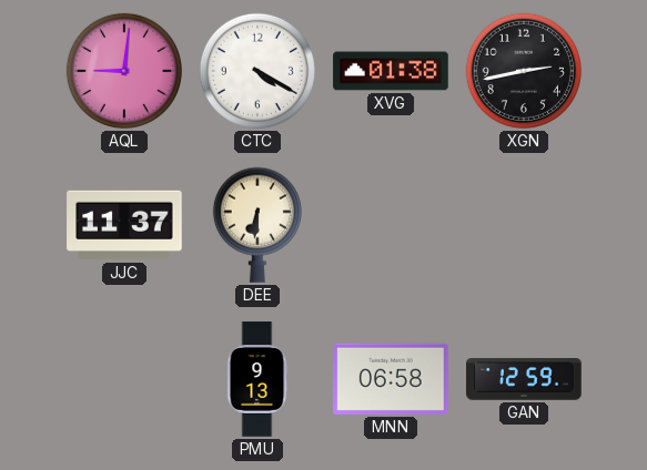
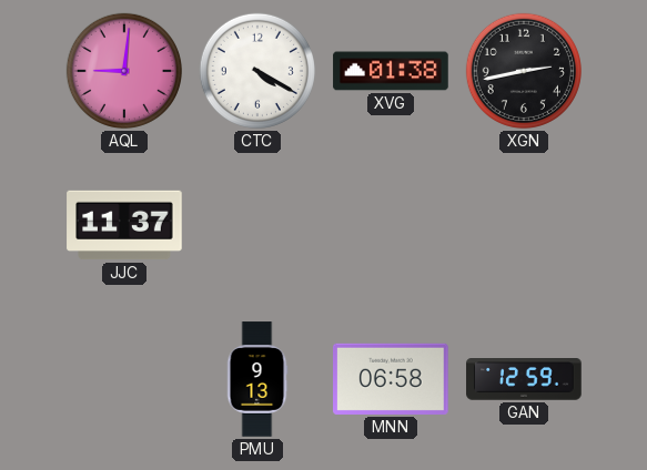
DEE: 6:31 -> none (257, 225)
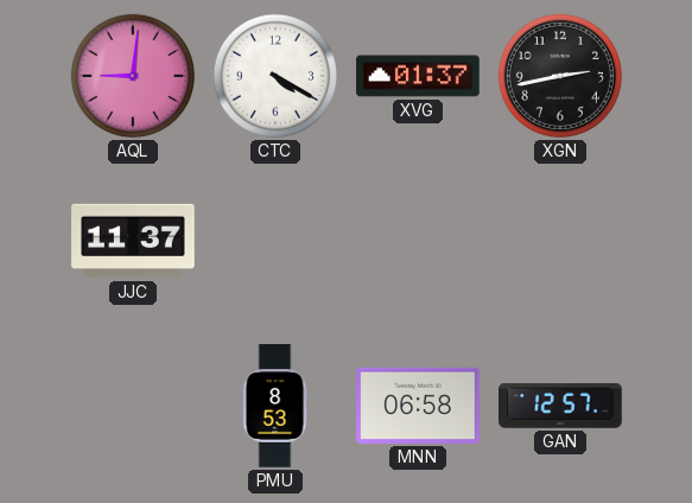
XVG: 01:38 -> 01:37 (418, 76)
PMU: 9:13 -> 8:53 (275, 406)
GAN: 12:59 -> 12:57 (560, 407)
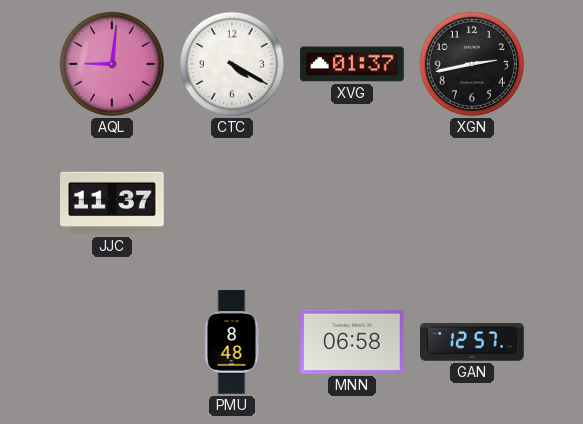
PMU: 8:53 -> 8:48 (232, 342)
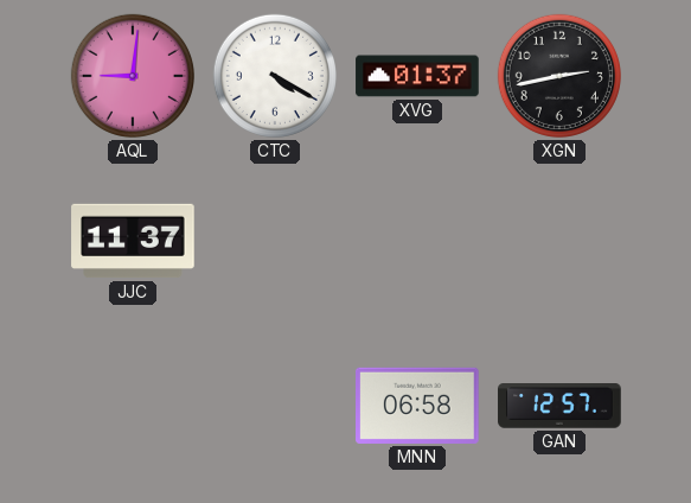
PMU: 8:48 -> none (232, 342)
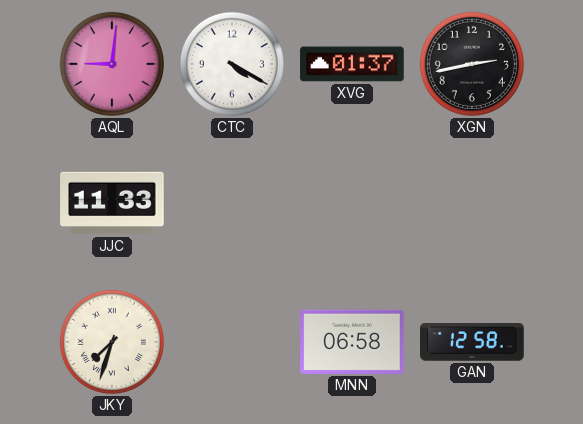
JJC: 11:37 -> 11:33 (112, 203)
JKY: none -> 7:33 (112, 342)
GAN: 12:57 -> 12:58 (472, 343)
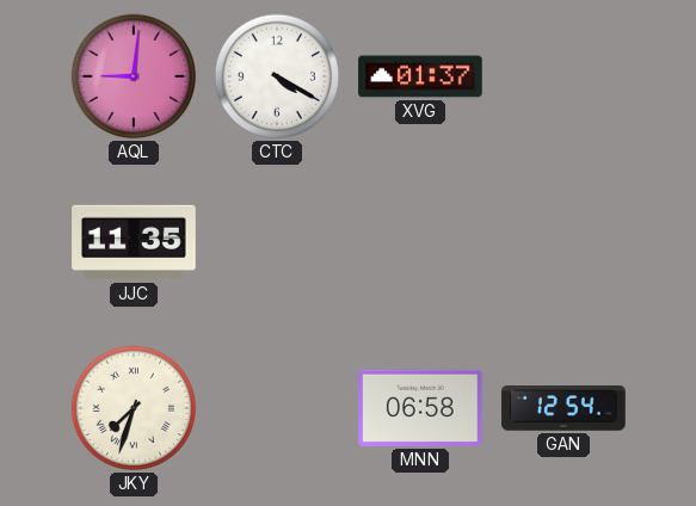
XGN: 2:43 -> none (472, 64)
JJC: 11:33 -> 11:35 (134, 242)
GAN: 12:58 -> 12:54 (563, 409)
